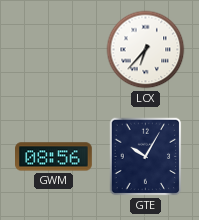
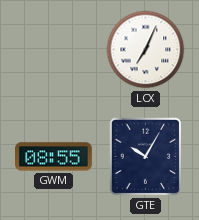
LCX: 6:37 -> 7:04 (146, 50)
GWM: 08:56 -> 08:55 (54, 157)
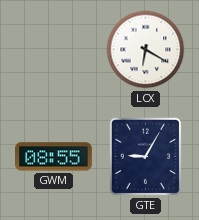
LCX: 7:04 -> 6:20 (146, 50)
GTE: 10:05 -> 9:05 (146, 157)
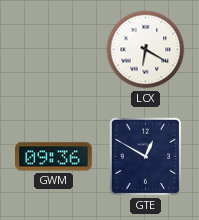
GWM: 08:55 -> 09:36 (54, 157)
GTE: 9:05 -> 12:50 (146, 157)
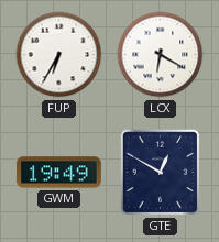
FUP: none -> 6:35 (59, 55)
GWM: 09:36 -> 19:49 (59, 173)
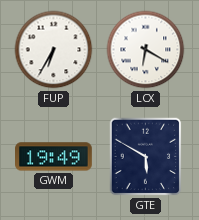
GTE: 12:50 -> 5:50 (146, 157)
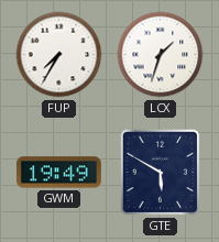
FUP: 6:35 -> 7:35 (59, 55)
LCX: 6:20 -> 1:33 (161, 55)
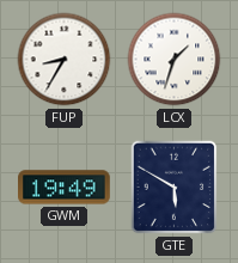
FUP: 7:35 -> 8:35 (65, 60)
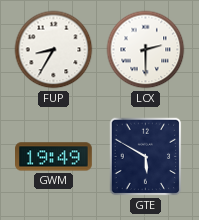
LCX: 1:33 -> 2:30 (146, 50)
